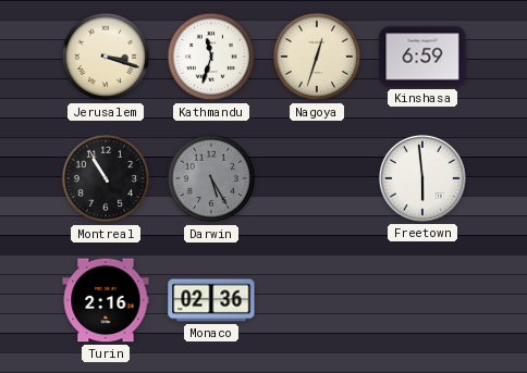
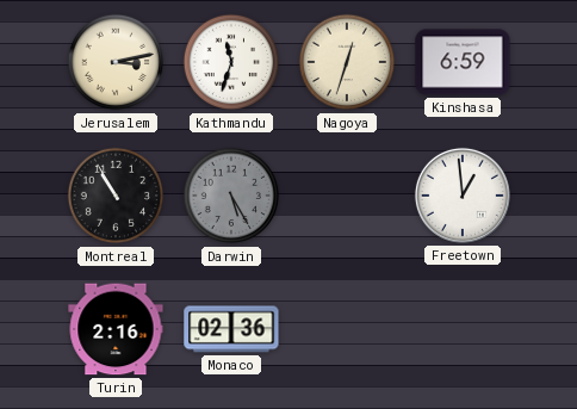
Jerusalem: 3:18 -> 3:13 (116, 62)
Freetown: 5:59 -> 12:59 (463, 196)
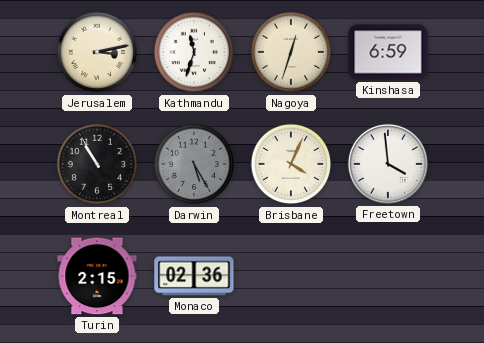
Brisbane: none -> 4:04 (291, 164)
Freetown: 12:59 -> 3:59 (388, 164)
Turin: 2:16 -> 2:15 (97, 276)
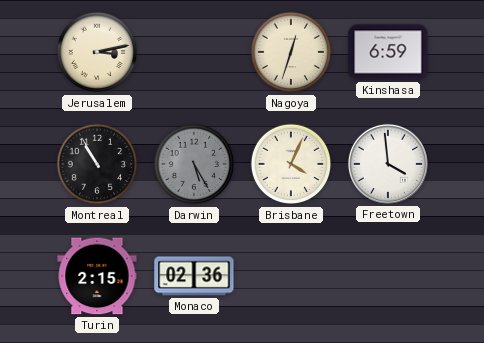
Kathmandu: 11:33 -> none (194, 52)
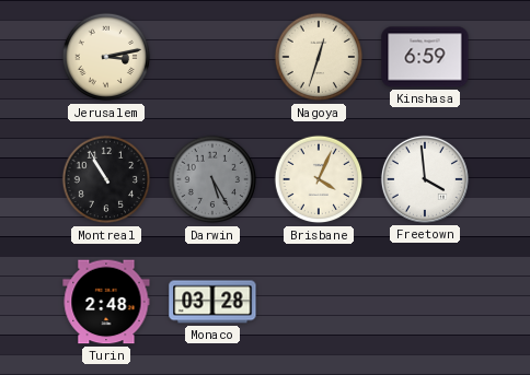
Turin: 2:15 -> 2:48 (106, 302)
Monaco: 02:36 -> 03:28 (212, 302)
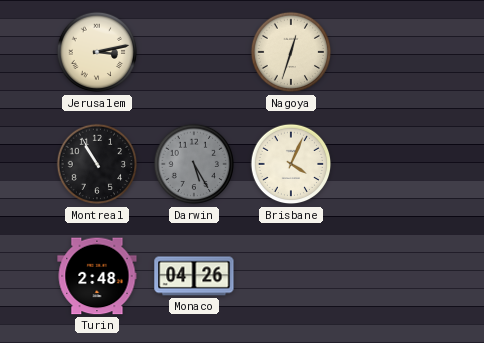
Kinshasa: 6:59 -> none (425, 57)
Freetown: 3:59 -> none (425, 179)
Monaco: 03:28 -> 04:26 (194, 276)
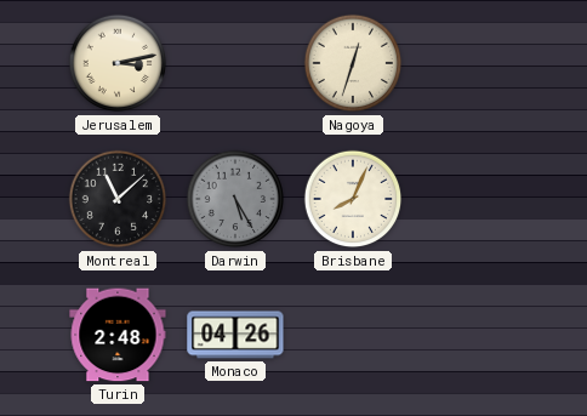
Montreal: 10:55 -> 11:08 (118, 199)
Brisbane: 4:04 -> 8:04 (353, 199)
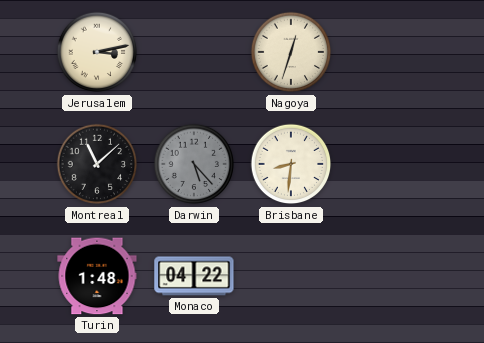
Darwin: 5:25 -> 5:23 (194, 164)
Brisbane: 8:04 -> 8:31 (291, 164)
Turin: 2:48 -> 1:48 (97, 276)
Monaco: 04:26 -> 04:22 (194, 276)
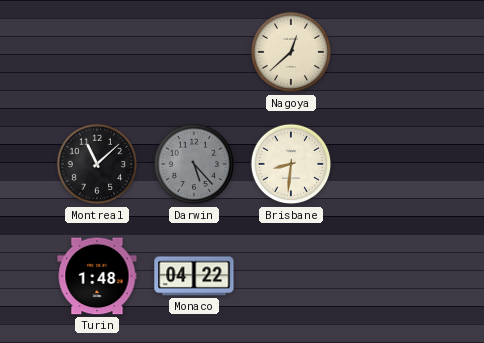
Jerusalem: 3:13 -> none (97, 52)
Nagoya: 12:33 -> 12:38 (291, 52)
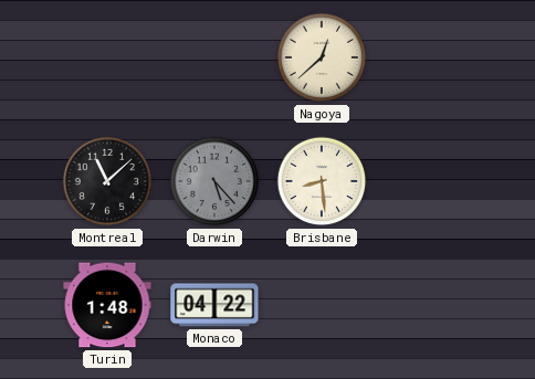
Brisbane: 8:31 -> 8:29 (322, 181)
